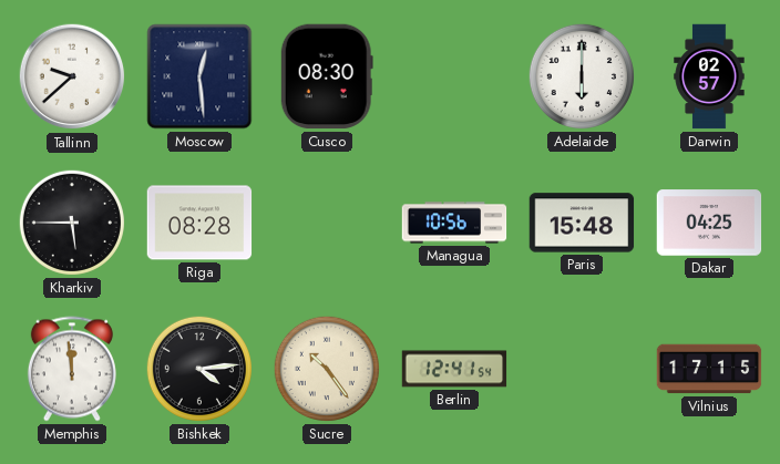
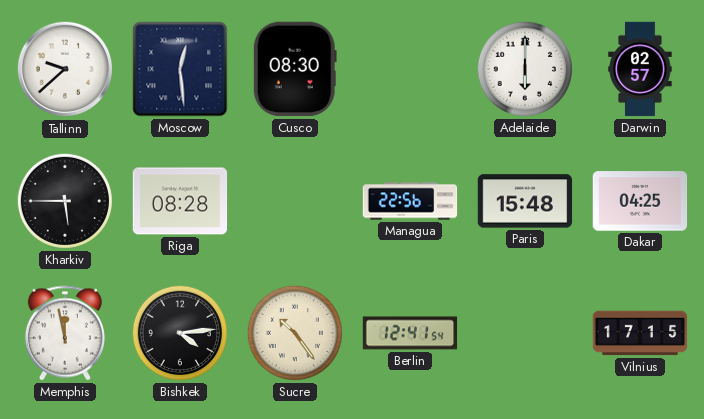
Managua: 10:56 -> 22:56 (410, 201)
Memphis: 11:59 -> 11:58 (65, 333)
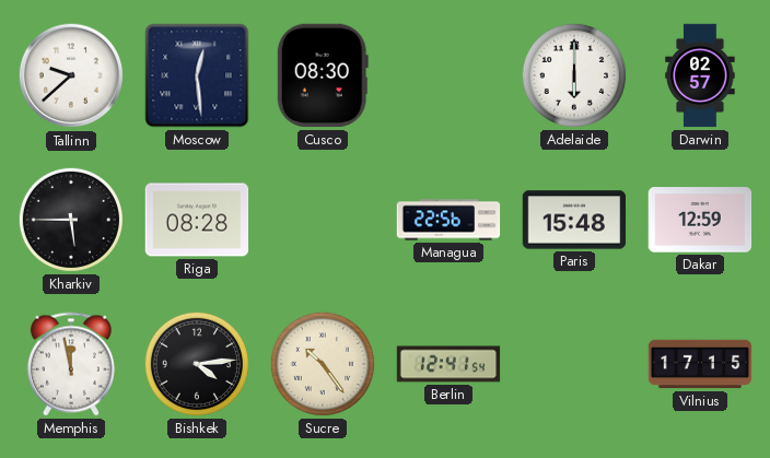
Dakar: 04:25 -> 12:59 (700, 220)
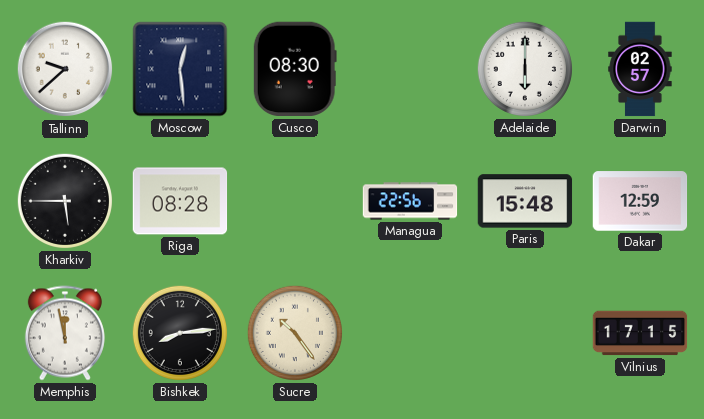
Bishkek: 4:14 -> 8:14 (180, 333)
Berlin: 12:41 -> none (448, 364)
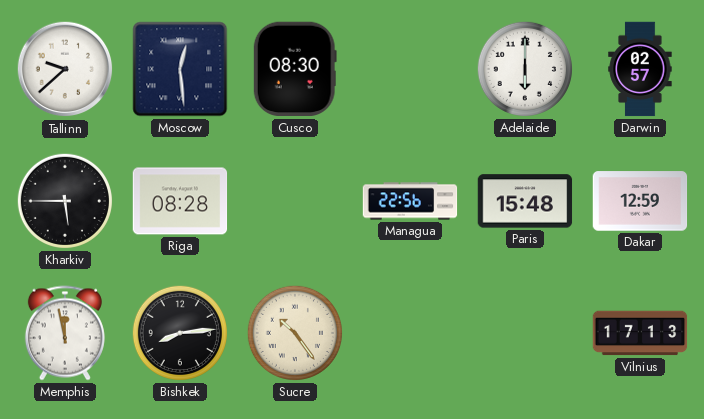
Vilnius: 17:15 -> 17:13 (640, 333)
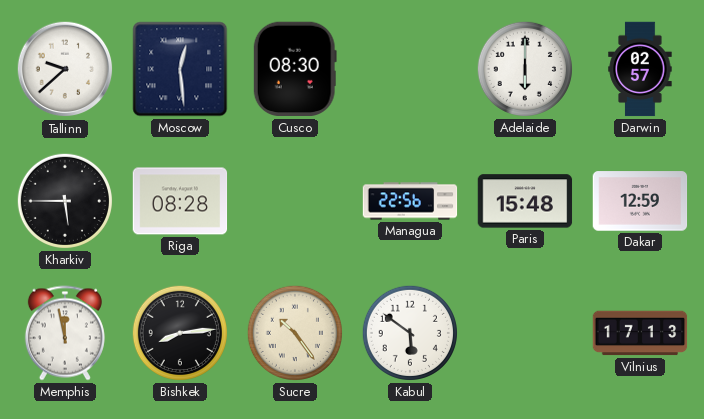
Kabul: none -> 5:51 (410, 333)
